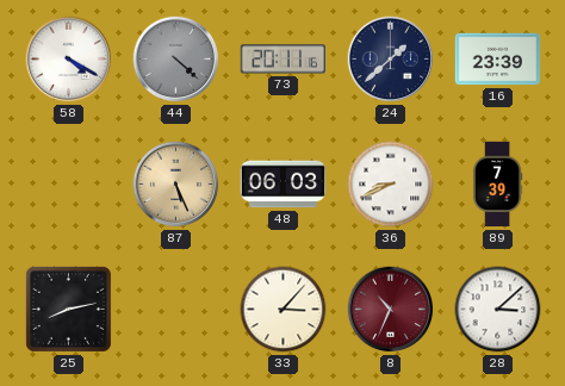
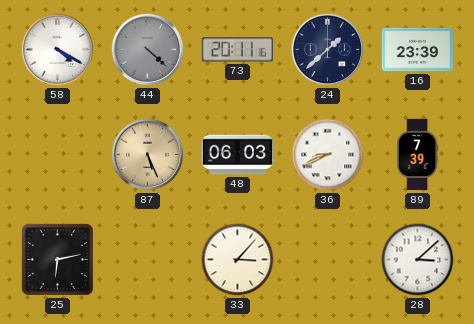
25: 8:13 -> 6:13 (57, 259)
8: 10:34 -> none (391, 310)
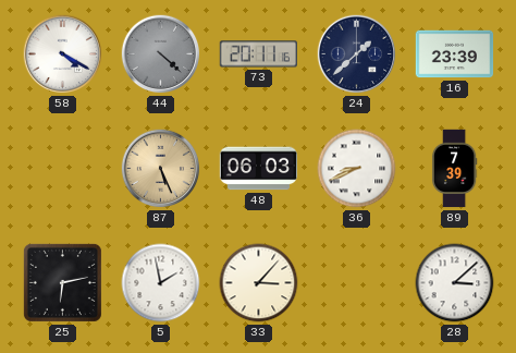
5: none -> 1:58 (161, 283)
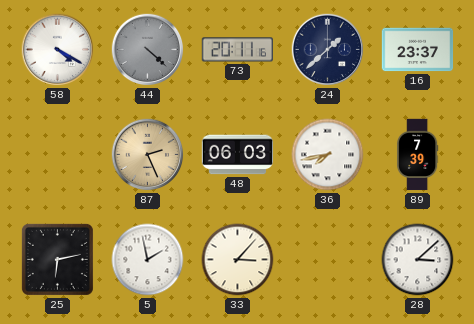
16: 23:39 -> 23:37 (418, 50)
87: 5:26 -> 2:26 (148, 155)
36: 8:41 -> 7:43 (328, 155)
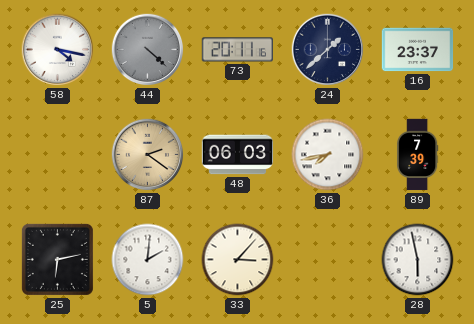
58: 4:20 -> 4:17 (58, 50)
87: 2:26 -> 2:21 (148, 155)
5: 1:58 -> 2:01 (148, 260)
28: 3:08 -> 5:58 (418, 260)
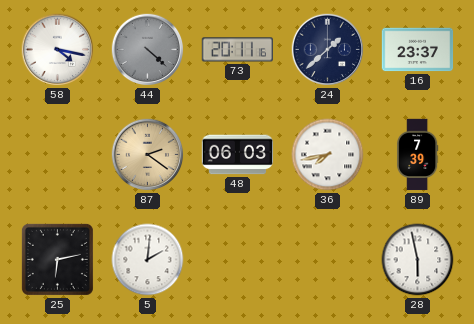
33: 3:07 -> none (238, 260)
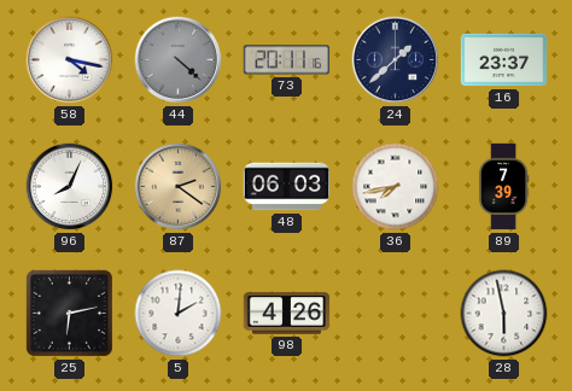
96: none -> 8:04 (70, 187)
98: none -> 4:26 (287, 314)
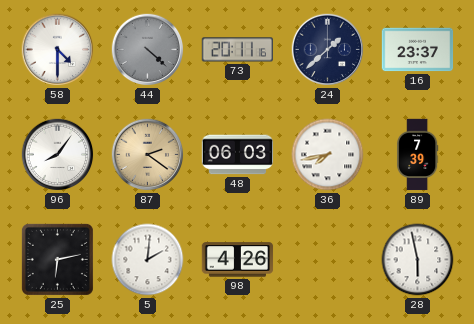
58: 4:17 -> 4:30 (58, 50)
96: 8:04 -> 8:06 (58, 155)
